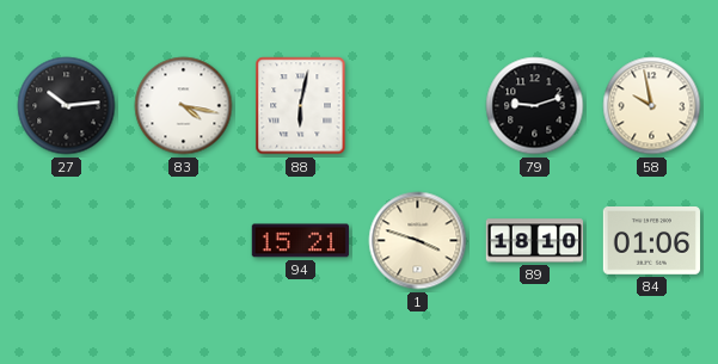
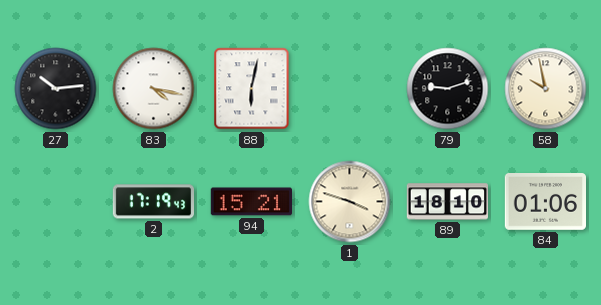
2: none -> 17:19 (153, 202)
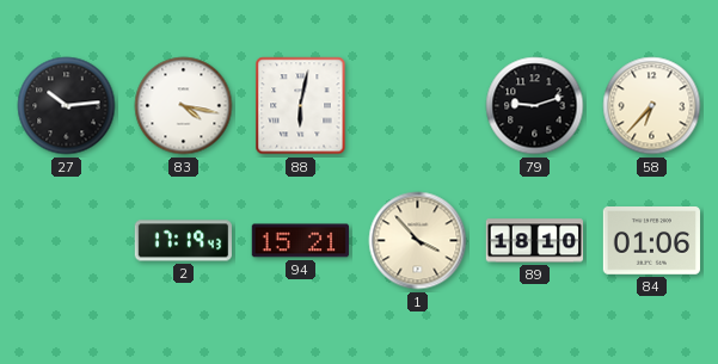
58: 9:58 -> 6:37 (652, 106)
1: 3:48 -> 3:53 (418, 241)
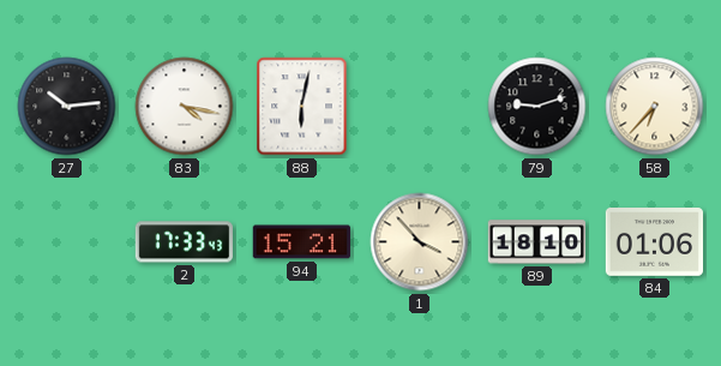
2: 17:19 -> 17:33 (184, 242)
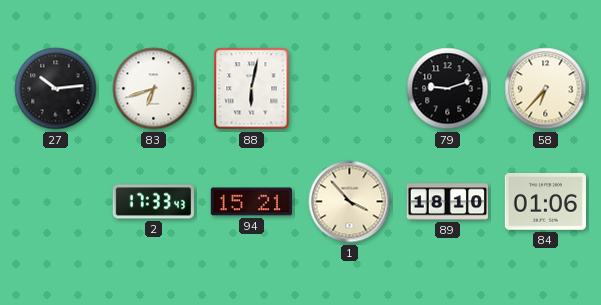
83: 4:17 -> 6:42 (154, 89)
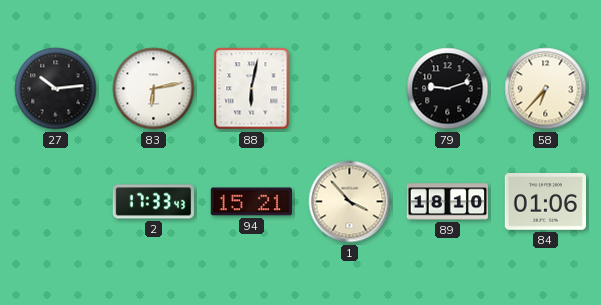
83: 6:42 -> 6:13 (154, 89)
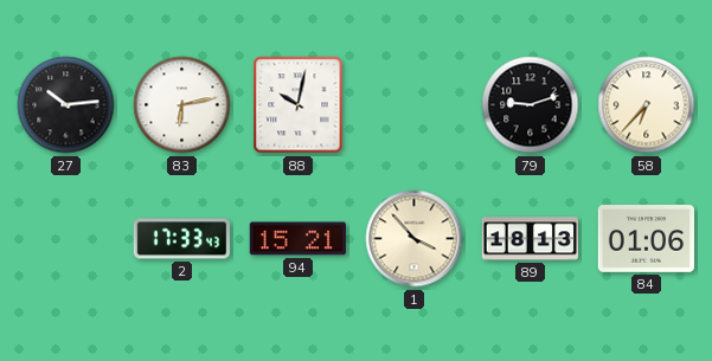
88: 6:02 -> 10:02 (299, 105)
89: 18:10 -> 18:13 (530, 239)
